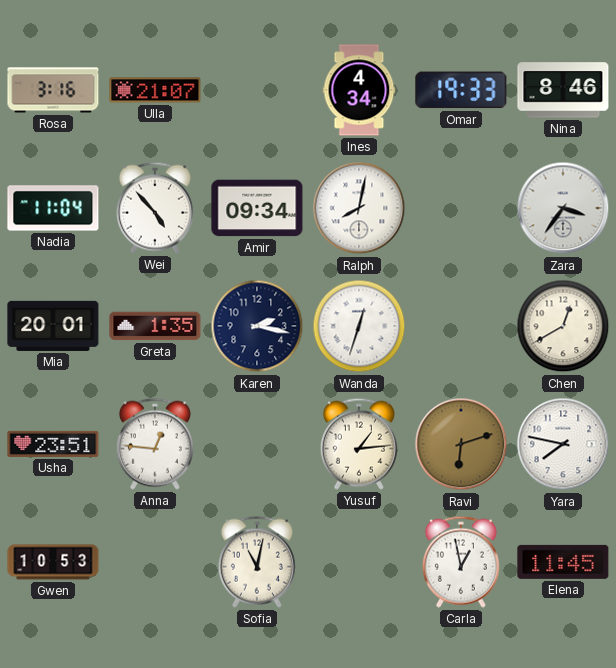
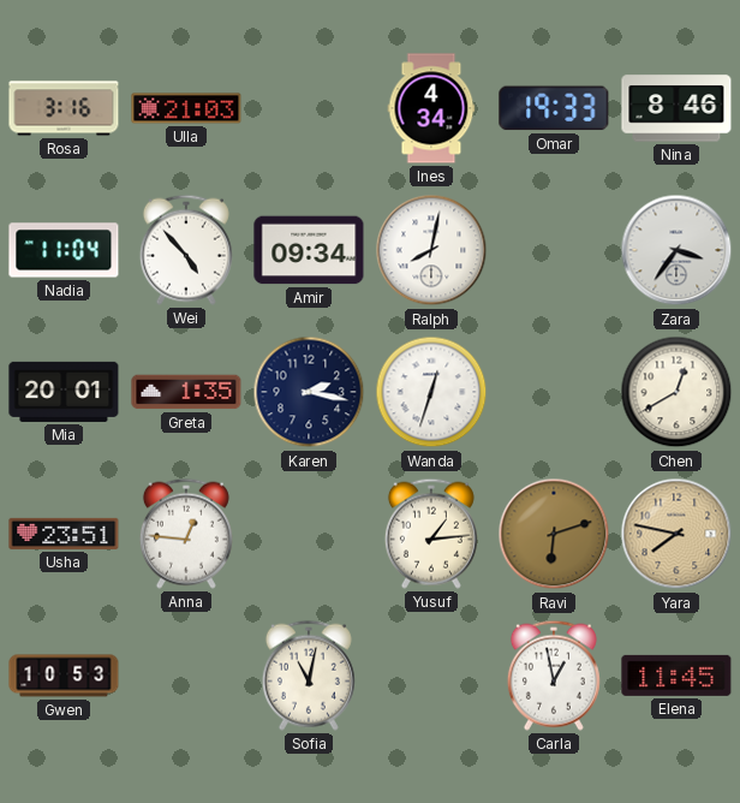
Ulla: 21:07 -> 21:03 (186, 108)
Yara dial: white -> champagne (676, 534)
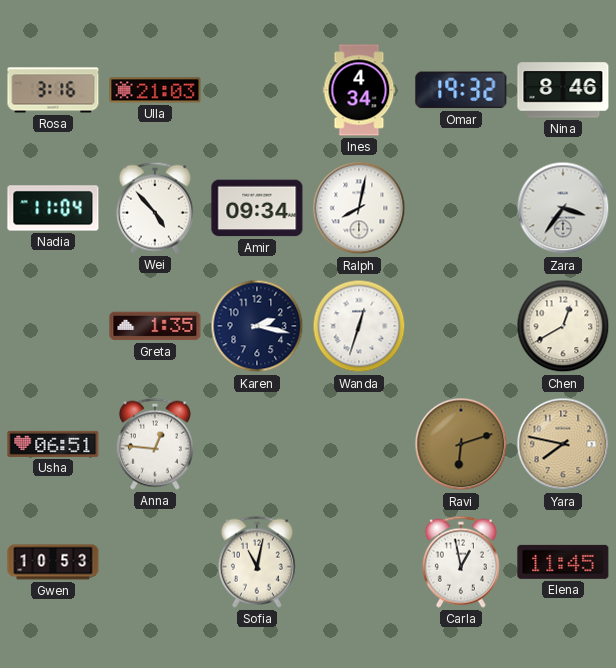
Omar: 19:33 -> 19:32 (461, 90)
Mia: 20:01 -> none (64, 392)
Usha: 23:51 -> 06:51 (53, 444)
Yusuf: 1:14 -> none (431, 534)
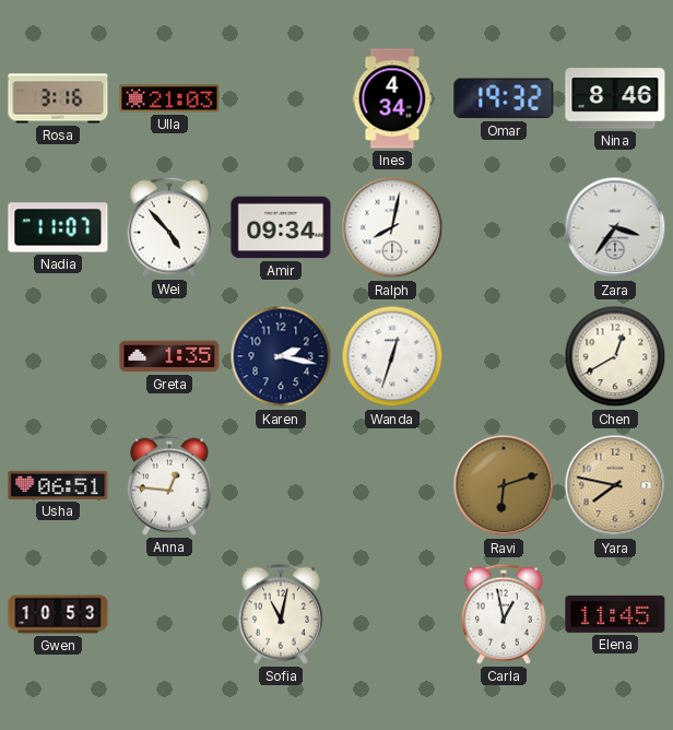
Nadia: 11:04 -> 11:07 (58, 227)
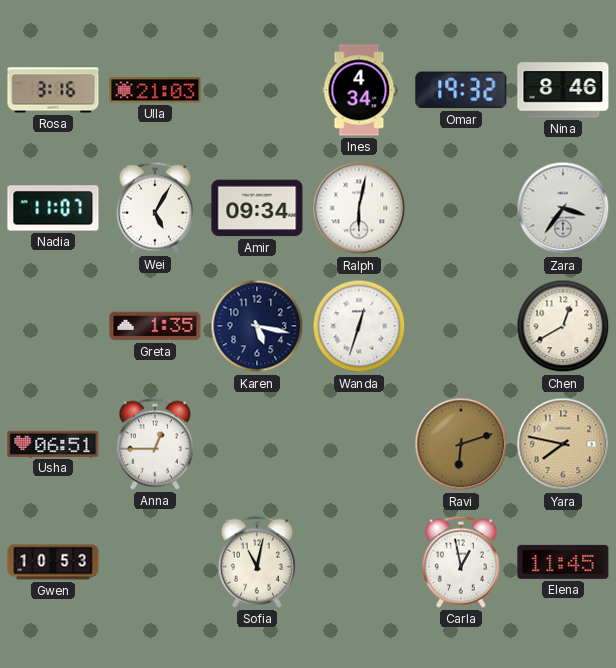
Wei: 4:53 -> 5:05 (155, 208)
Ralph: 8:02 -> 6:02 (359, 208)
Karen: 2:17 -> 5:17 (257, 326)
Anna: 12:46 -> 12:45 (155, 444)
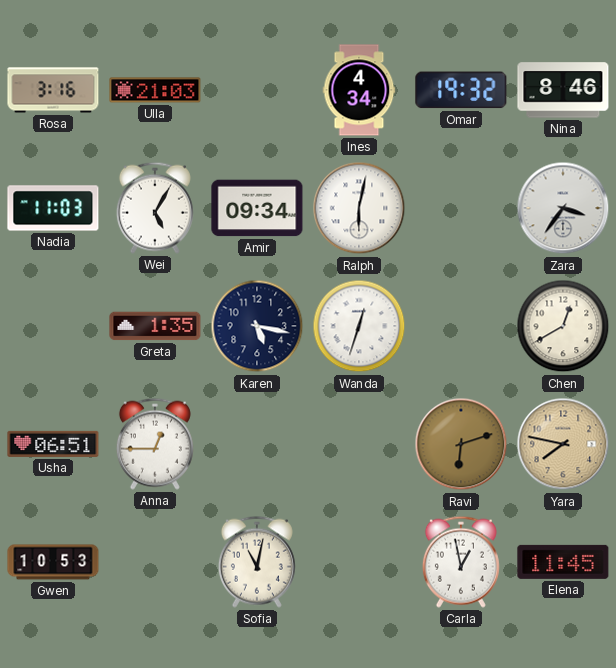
Nadia: 11:07 -> 11:03 (53, 208)
